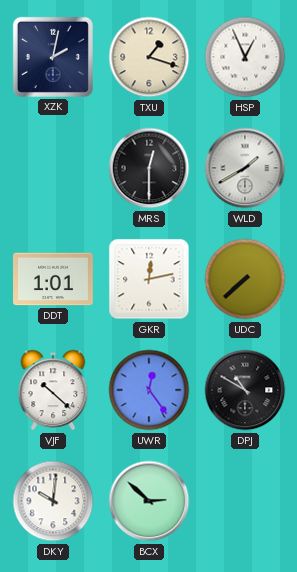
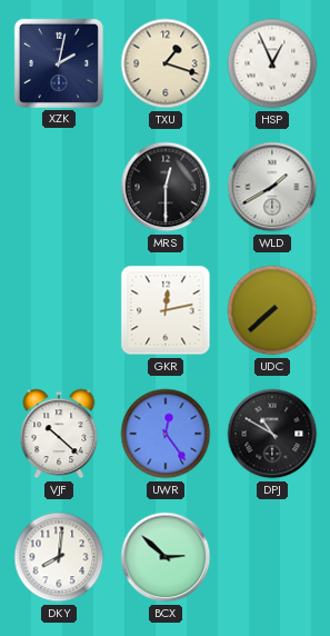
DDT: 1:01 -> none (54, 279)
DKY: 10:01 -> 8:01 (59, 557)
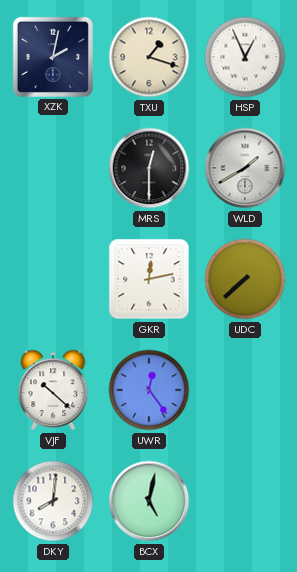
DPJ: 10:50 -> none (272, 434)
BCX: 2:52 -> 5:02 (149, 501)
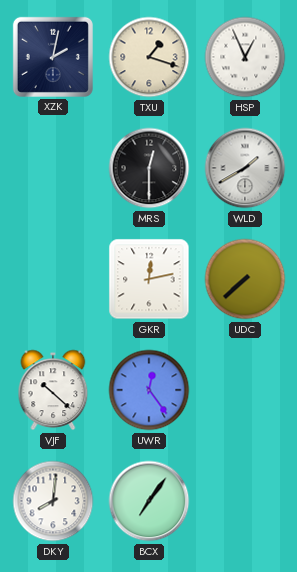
BCX: 5:02 -> 7:06 (149, 501)
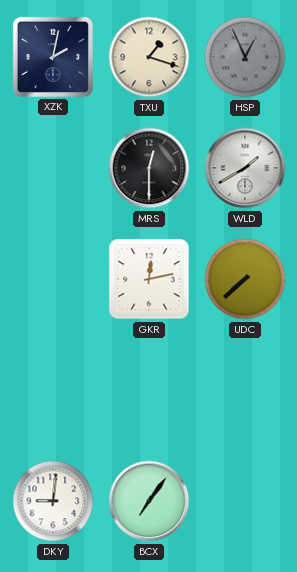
HSP dial: white -> grey (245, 57)
VJF: 10:22 -> none (53, 390)
UWR: 12:24 -> none (149, 390)
DKY: 8:01 -> 9:01 (53, 501)
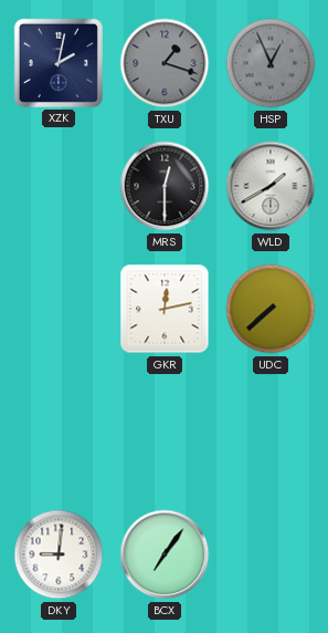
TXU dial: cream -> grey (165, 63)
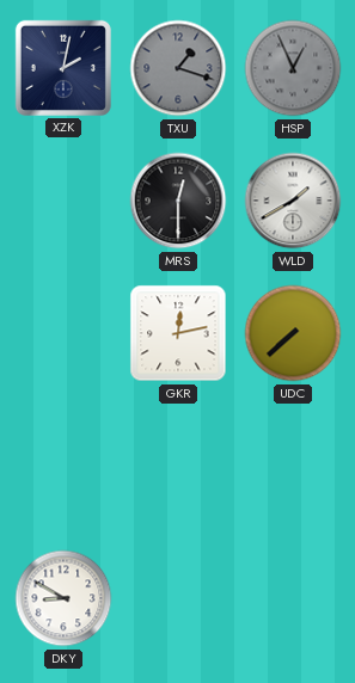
DKY: 9:01 -> 8:50 (63, 598)
BCX: 7:06 -> none (165, 554)
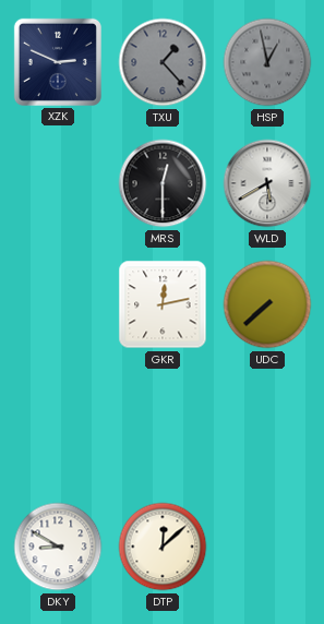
XZK: 2:02 -> 2:49 (58, 62)
TXU: 1:18 -> 1:23 (163, 62)
HSP: 12:56 -> 12:58 (267, 62)
WLD: 1:40 -> 5:40 (267, 183)
DTP: none -> 12:08 (163, 547)
